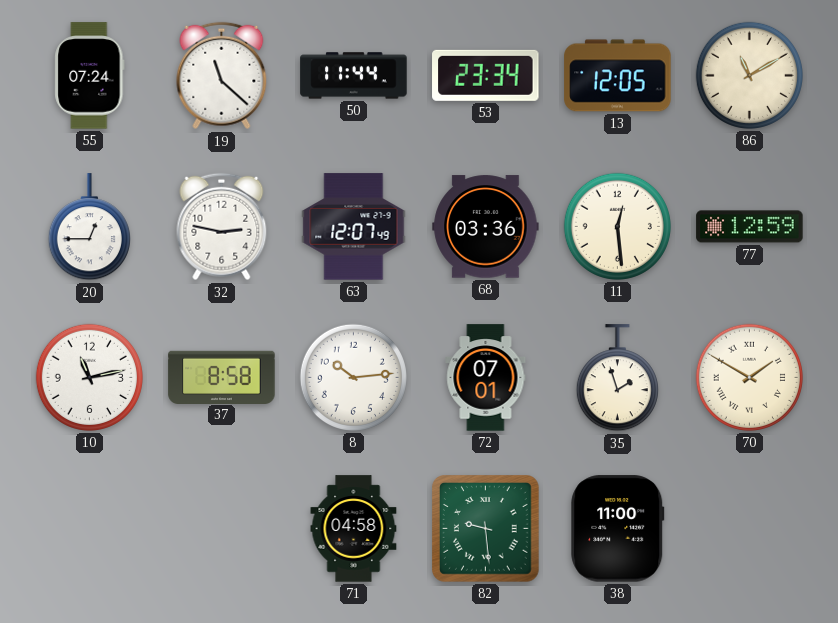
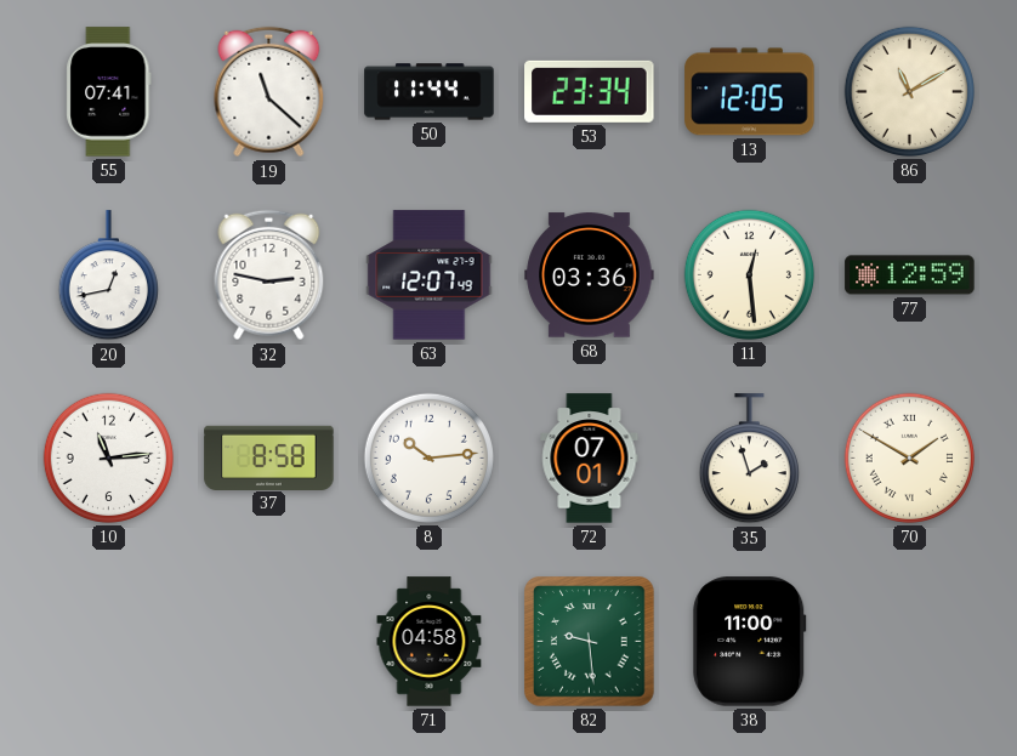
55: 07:24 -> 07:41 (109, 92)
20: 12:45 -> 12:43 (108, 275)
10: 11:13 -> 11:14 (108, 457)
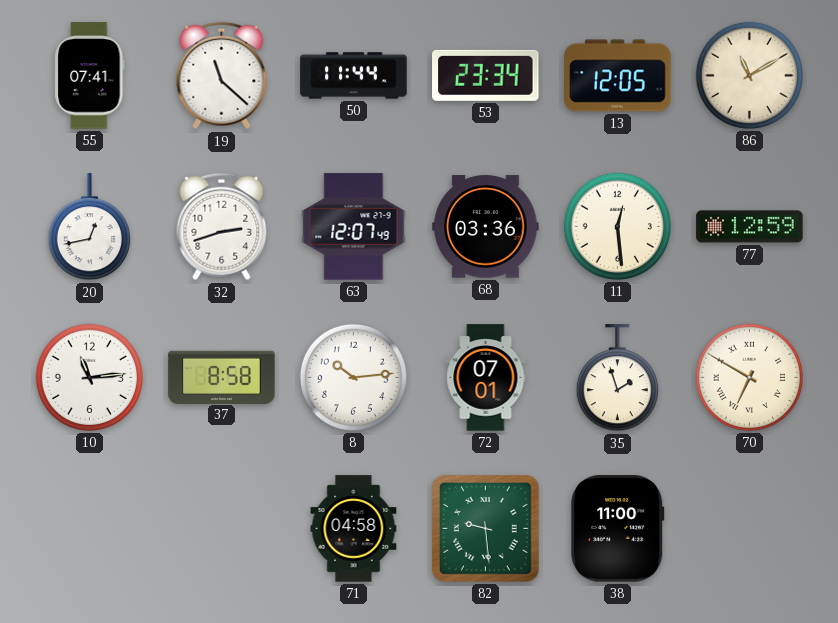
32: 2:47 -> 2:42 (222, 227)
70: 1:50 -> 6:50 (749, 377)
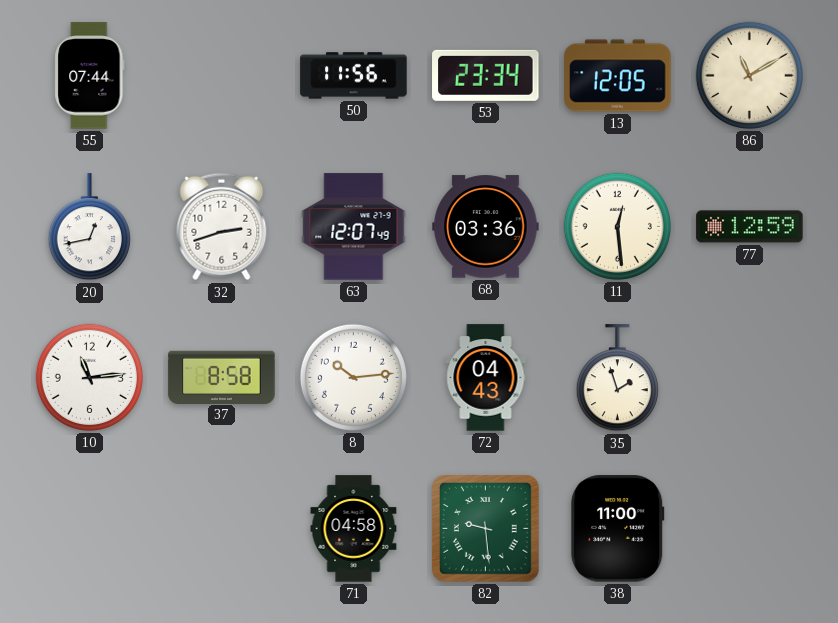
55: 07:41 -> 07:44 (90, 76)
19: 11:22 -> none (222, 76)
50: 11:44 -> 11:56 (354, 76)
72: 07:01 -> 04:43 (486, 378)
70: 6:50 -> none (749, 377)
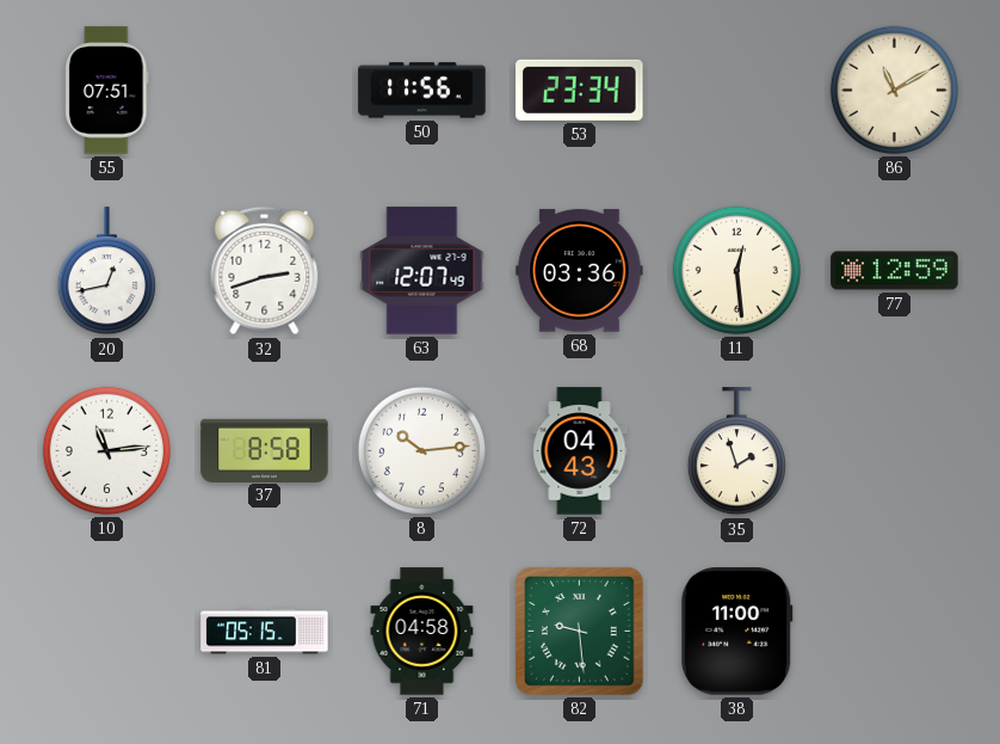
55: 07:44 -> 07:51 (107, 91)
13: 12:05 -> none (618, 76)
81: none -> 05:15 (265, 632)
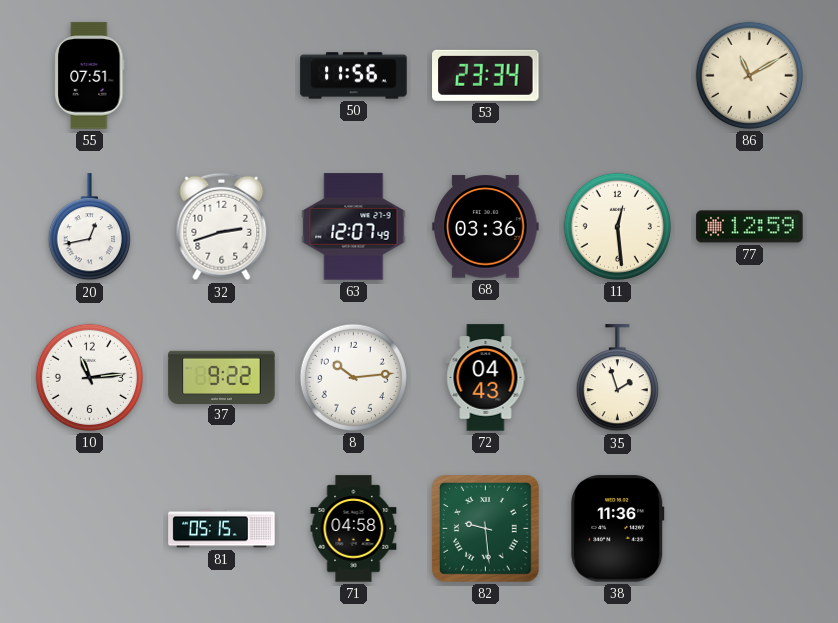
37: 8:58 -> 9:22 (222, 377)
38: 11:00 -> 11:36 (618, 529)
